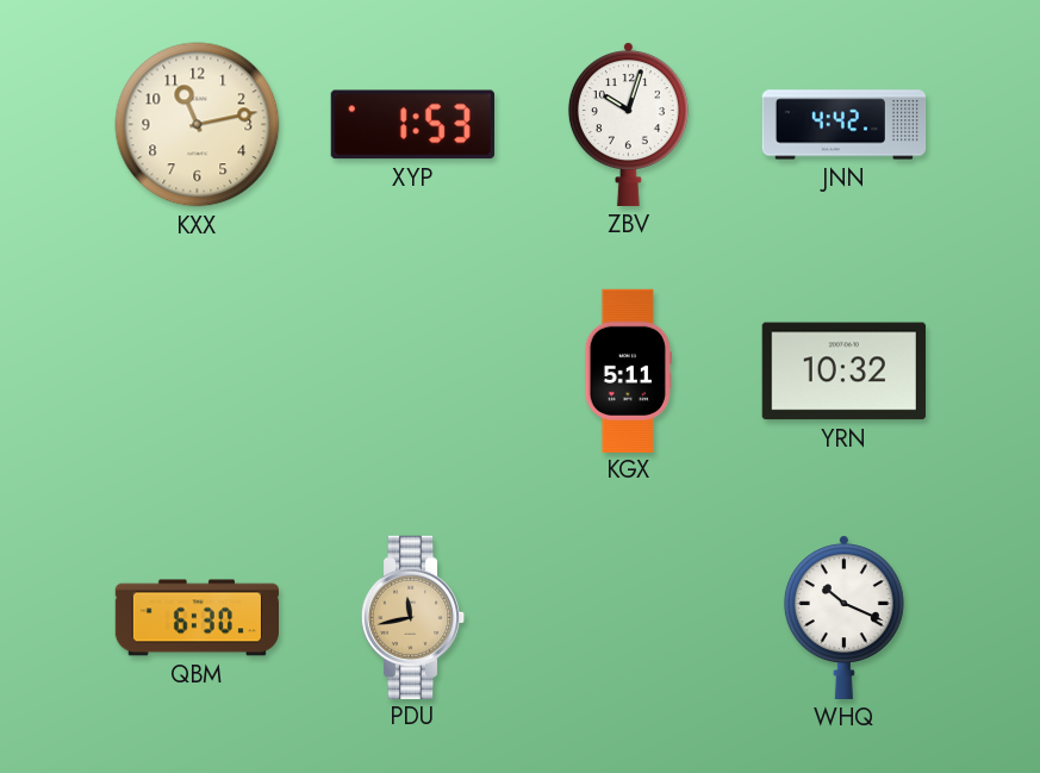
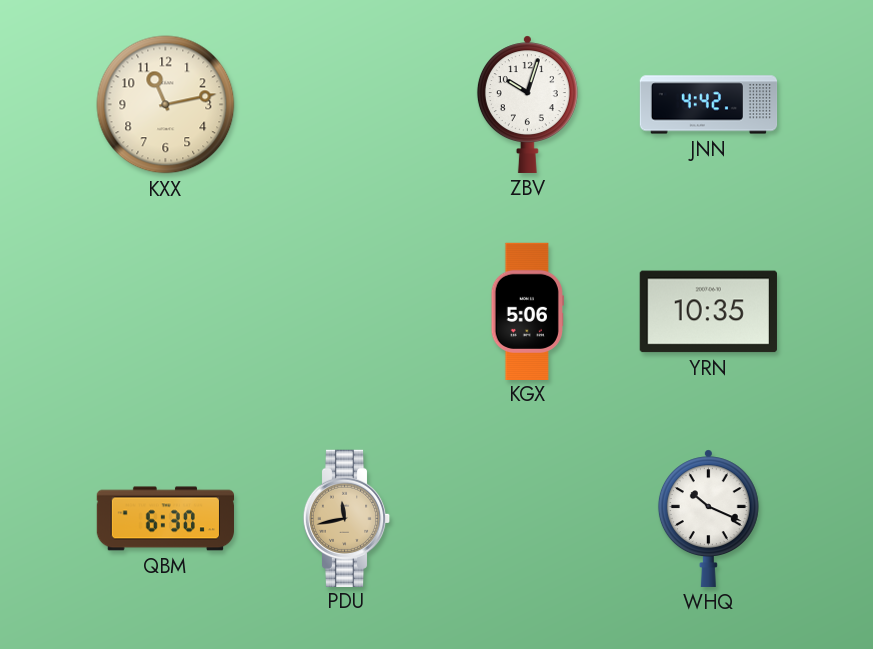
XYP: 1:53 -> none (412, 125)
KGX: 5:11 -> 5:06 (527, 311)
YRN: 10:32 -> 10:35 (708, 312)
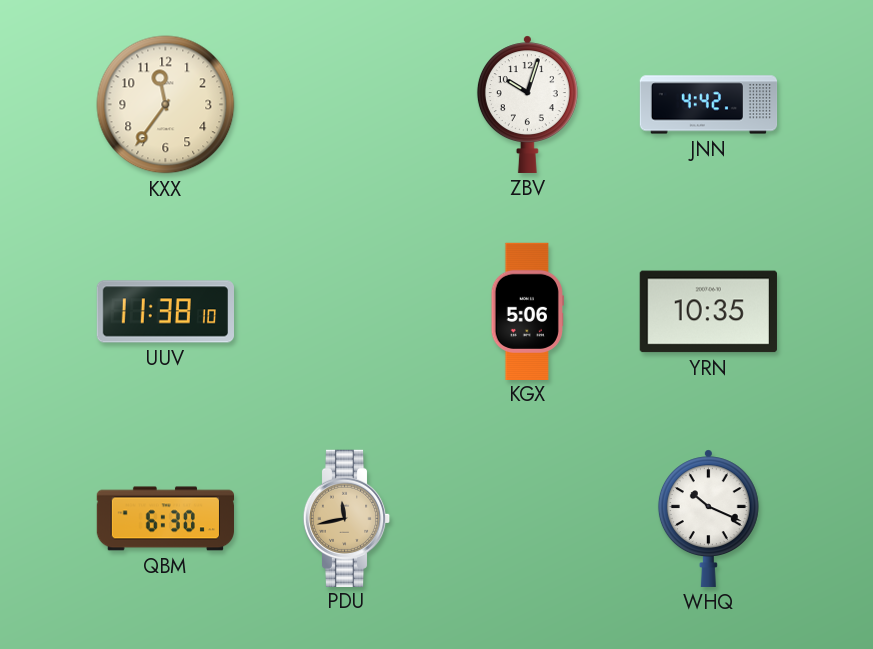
KXX: 11:13 -> 11:36 (166, 105)
UUV: none -> 11:38 (165, 312)
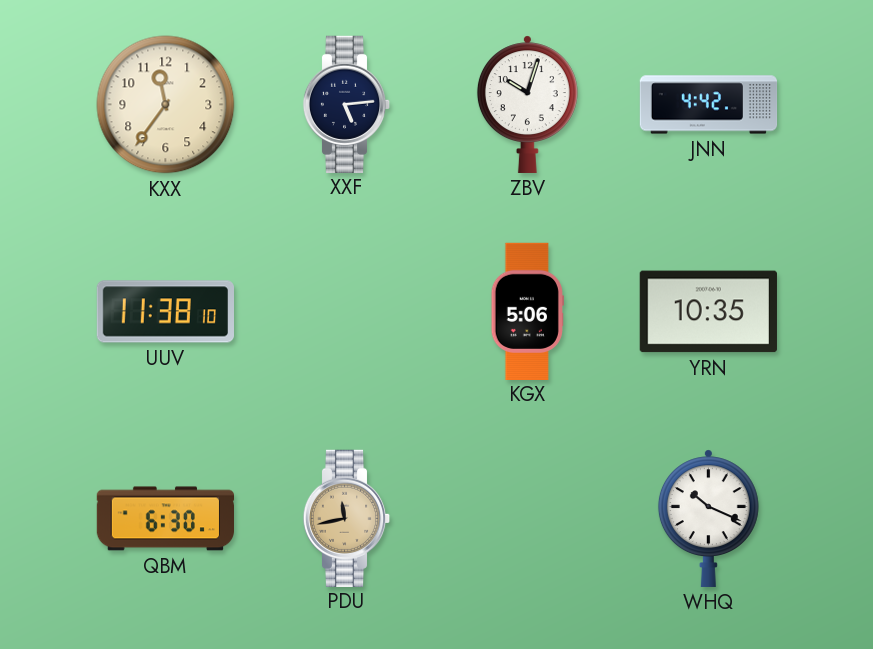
XXF: none -> 5:14 (347, 104)
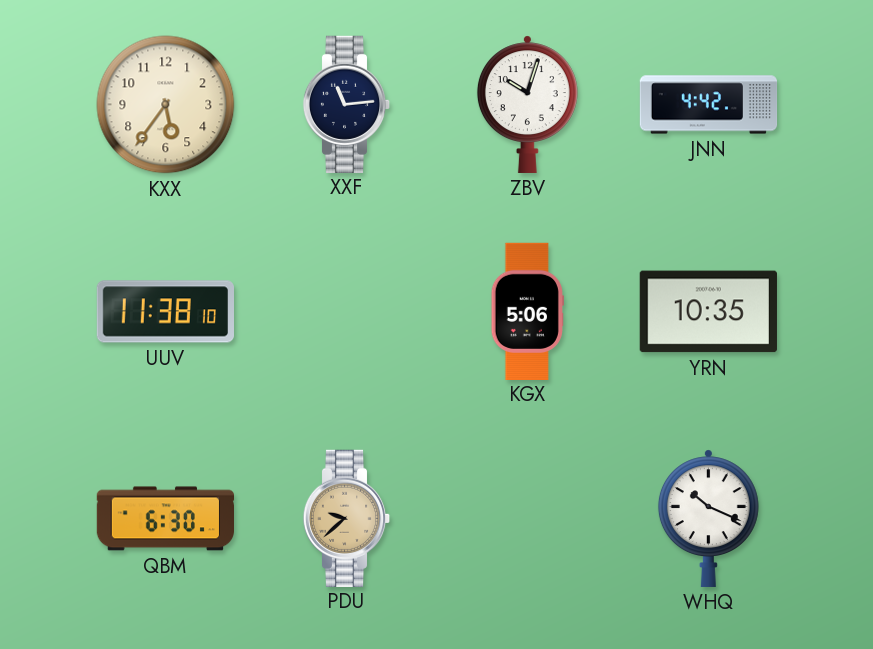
KXX: 11:36 -> 5:36 (166, 105)
XXF: 5:14 -> 11:14 (347, 104)
PDU: 11:43 -> 9:38 (347, 518)
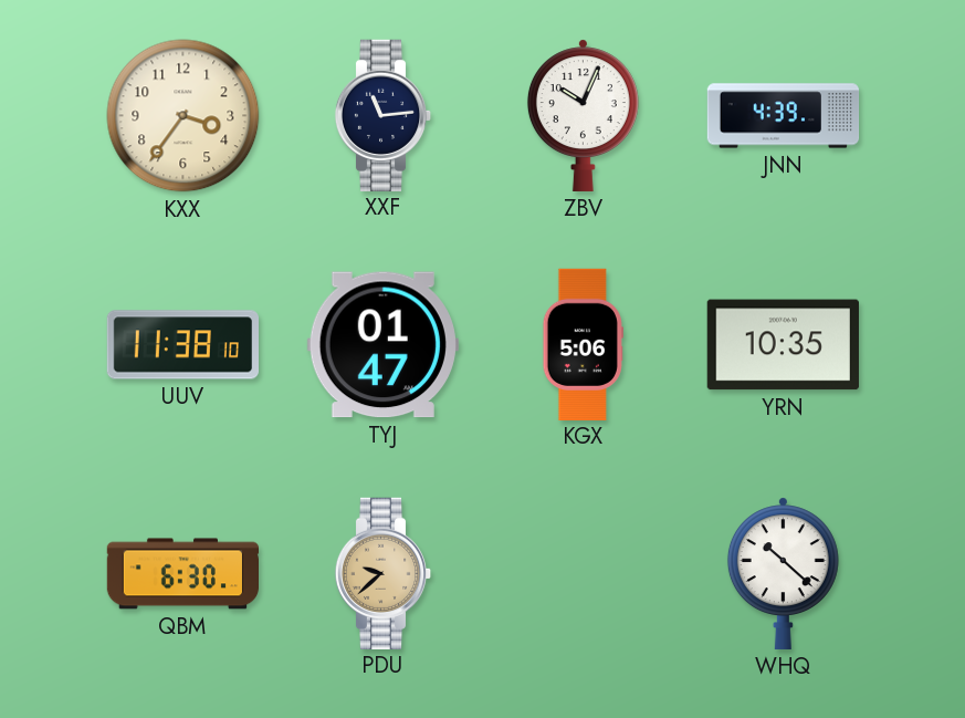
KXX: 5:36 -> 3:36 (183, 116)
ZBV: 10:03 -> 10:04 (583, 115)
JNN: 4:42 -> 4:39 (784, 116)
TYJ: none -> 01:47 (382, 345)
WHQ: 10:19 -> 10:22 (783, 573)
